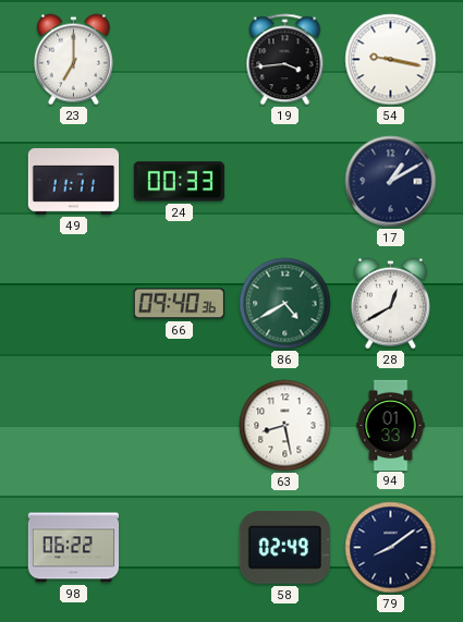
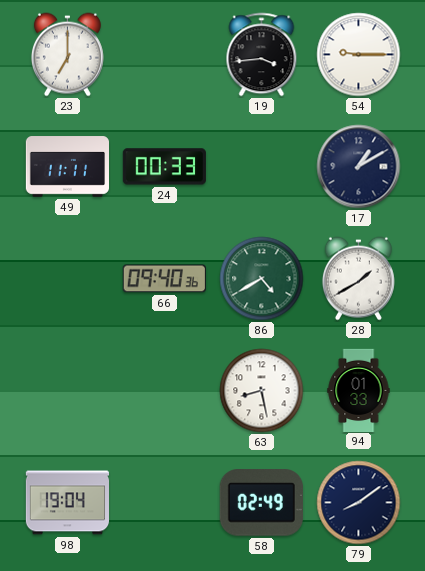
54: 9:17 -> 9:15 (359, 55)
28: 12:40 -> 1:40 (358, 279)
98: 06:22 -> 19:04 (67, 503)
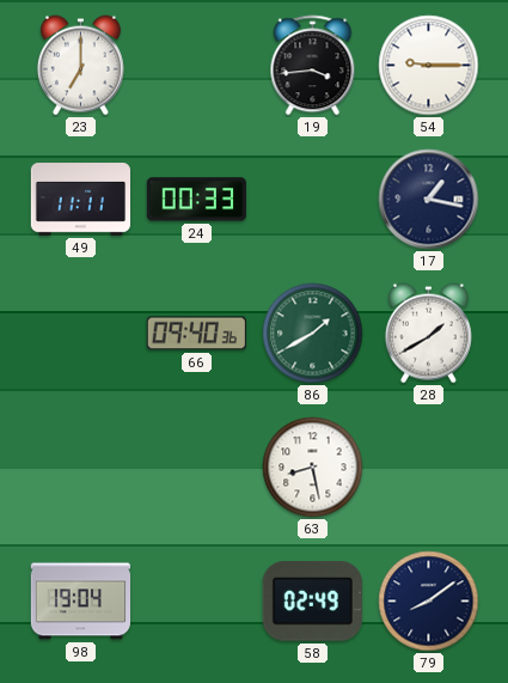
17: 1:10 -> 1:17 (429, 200)
86: 4:40 -> 1:40 (313, 334)
94: 01:33 -> none (359, 390)
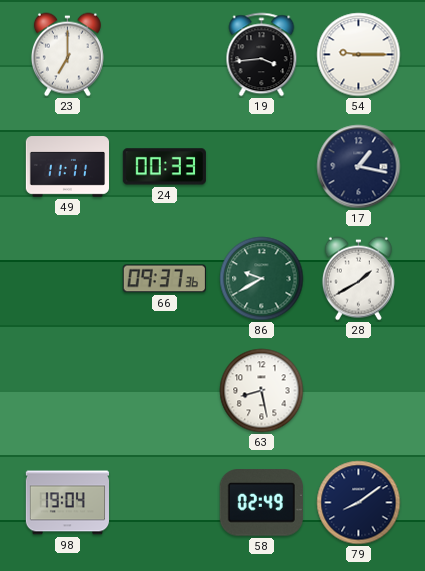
66: 09:40 -> 09:37 (164, 279)
86: 1:40 -> 9:40 (262, 279)
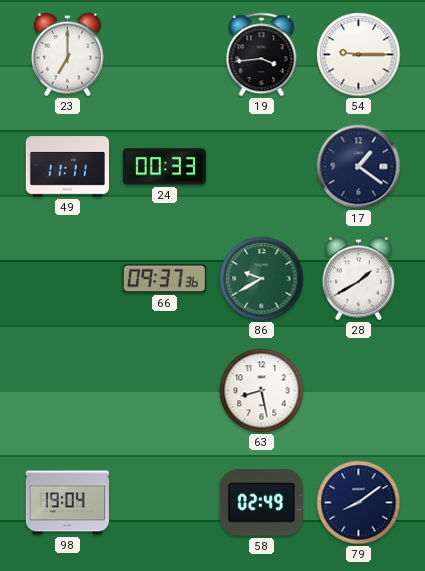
17: 1:17 -> 1:21 (359, 167)
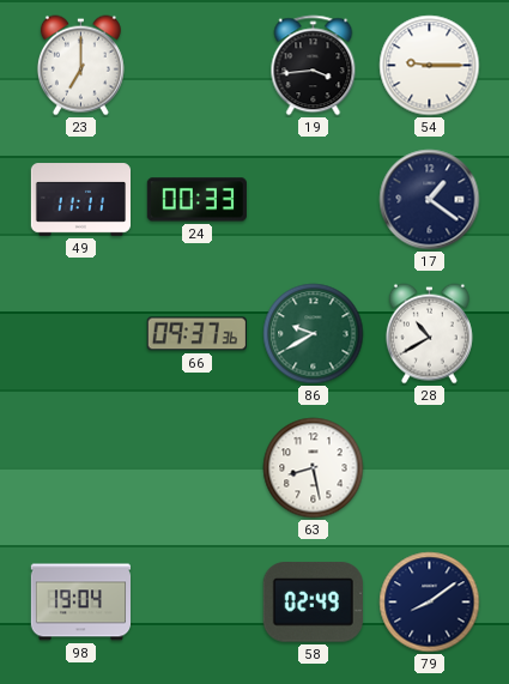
28: 1:40 -> 10:40 (429, 334)
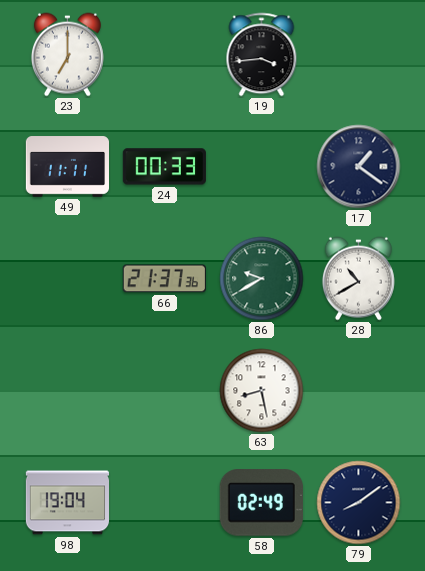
54: 9:15 -> none (430, 66)
66: 09:37 -> 21:37 (164, 279)
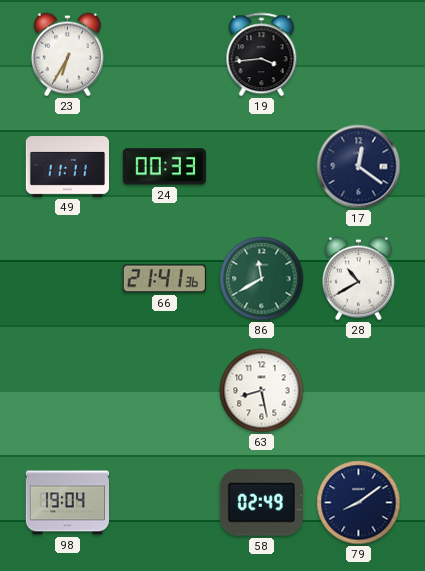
23: 7:00 -> 6:35 (67, 55)
17: 1:21 -> 12:21 (359, 167)
66: 21:37 -> 21:41 (164, 279)
86: 9:40 -> 11:40 (262, 279)
